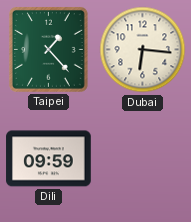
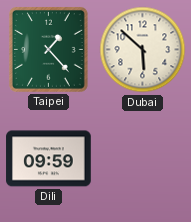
Dubai: 6:16 -> 5:52 (143, 50)
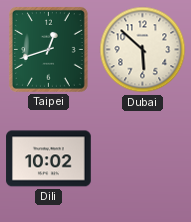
Taipei: 1:23 -> 12:42 (48, 49)
Dili: 09:59 -> 10:02 (49, 159)
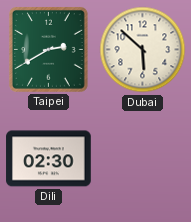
Taipei: 12:42 -> 2:40 (48, 49)
Dili: 10:02 -> 02:30 (49, 159)
